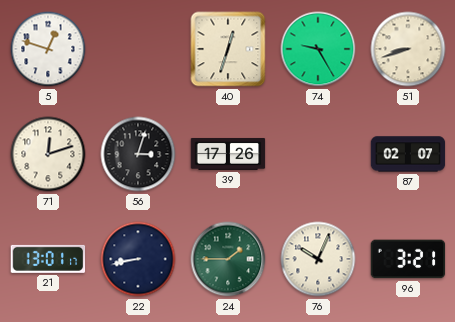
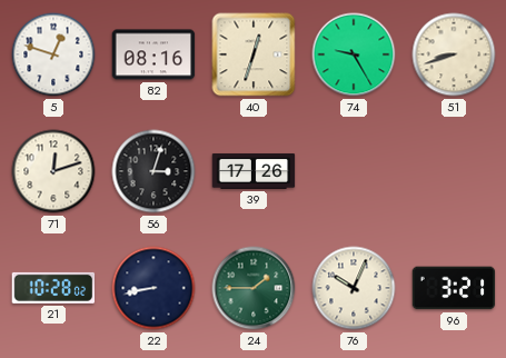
82: none -> 08:16 (153, 54)
87: 02:07 -> none (408, 154)
21: 13:01 -> 10:28 (53, 288)
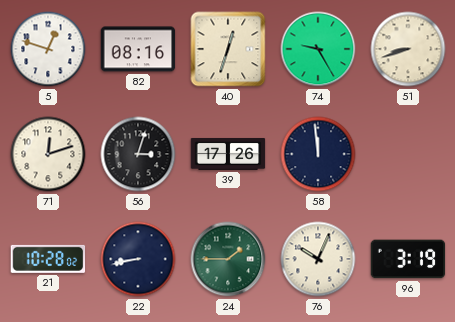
58: none -> 11:59 (318, 154)
96: 3:21 -> 3:19 (408, 259)
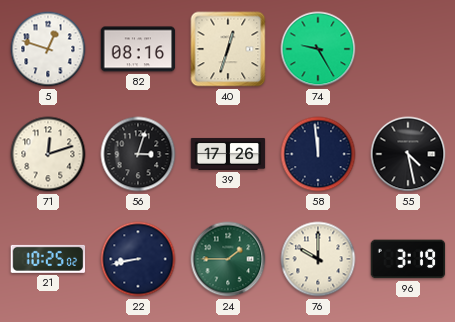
51: 8:42 -> none (408, 49)
55: none -> 4:28 (408, 154)
21: 10:28 -> 10:25 (48, 259)
76: 10:04 -> 10:00 (318, 259)
